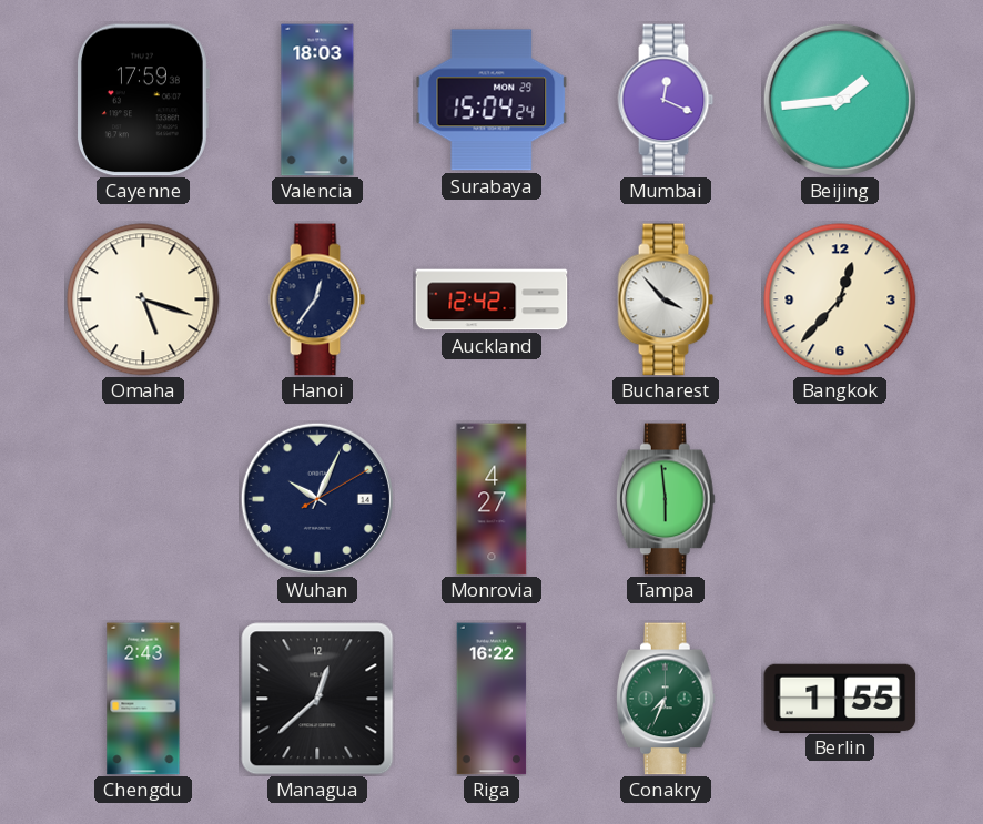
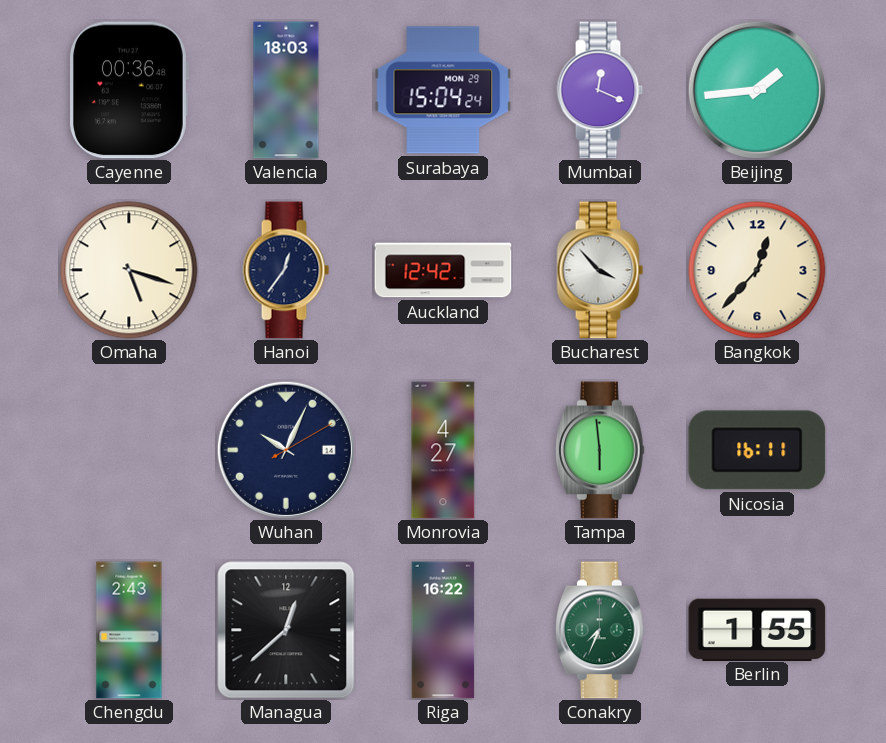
Cayenne: 17:59 -> 00:36 (129, 90)
Nicosia: none -> 16:11 (757, 450)
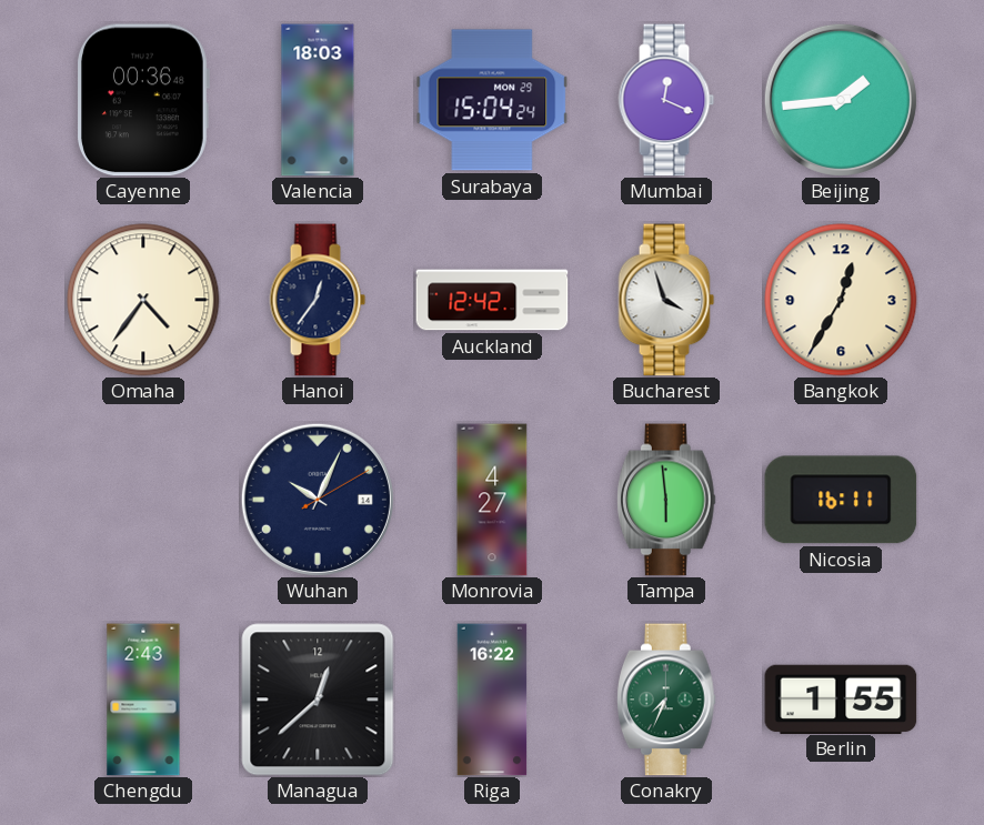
Omaha: 5:18 -> 4:36 (143, 300)
Bucharest: 3:53 -> 3:57 (666, 300)
Bangkok: 12:37 -> 12:35 (841, 300)
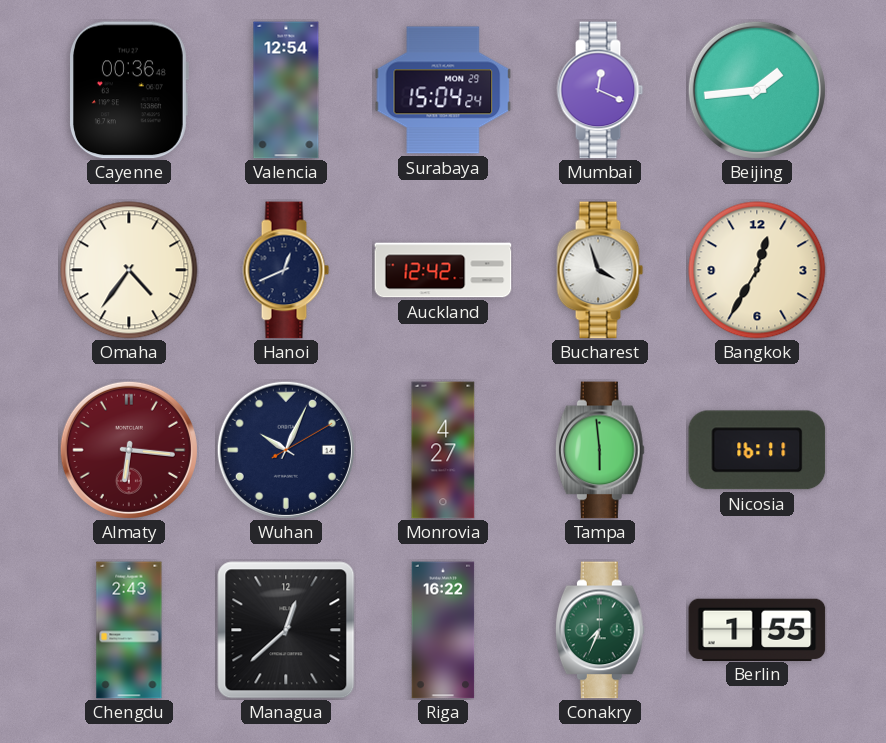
Valencia: 18:03 -> 12:54 (286, 90)
Hanoi: 12:36 -> 12:41 (286, 270)
Almaty: none -> 6:16 (129, 450)
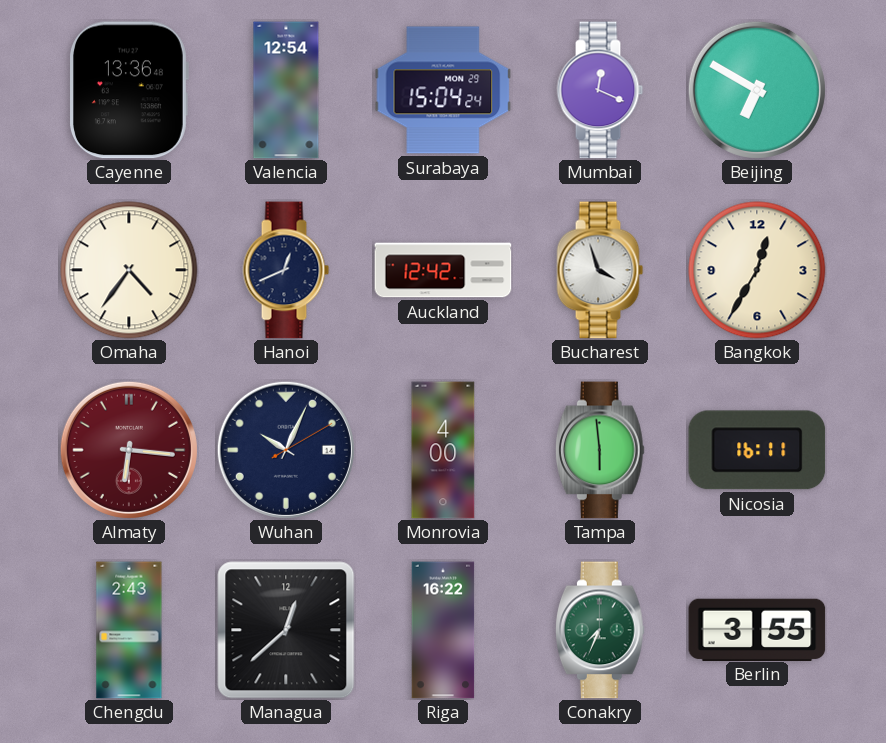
Cayenne: 00:36 -> 13:36 (129, 90)
Beijing: 1:44 -> 6:50 (757, 90)
Monrovia: 4:27 -> 4:00 (443, 450)
Berlin: 1:55 -> 3:55 (757, 629)
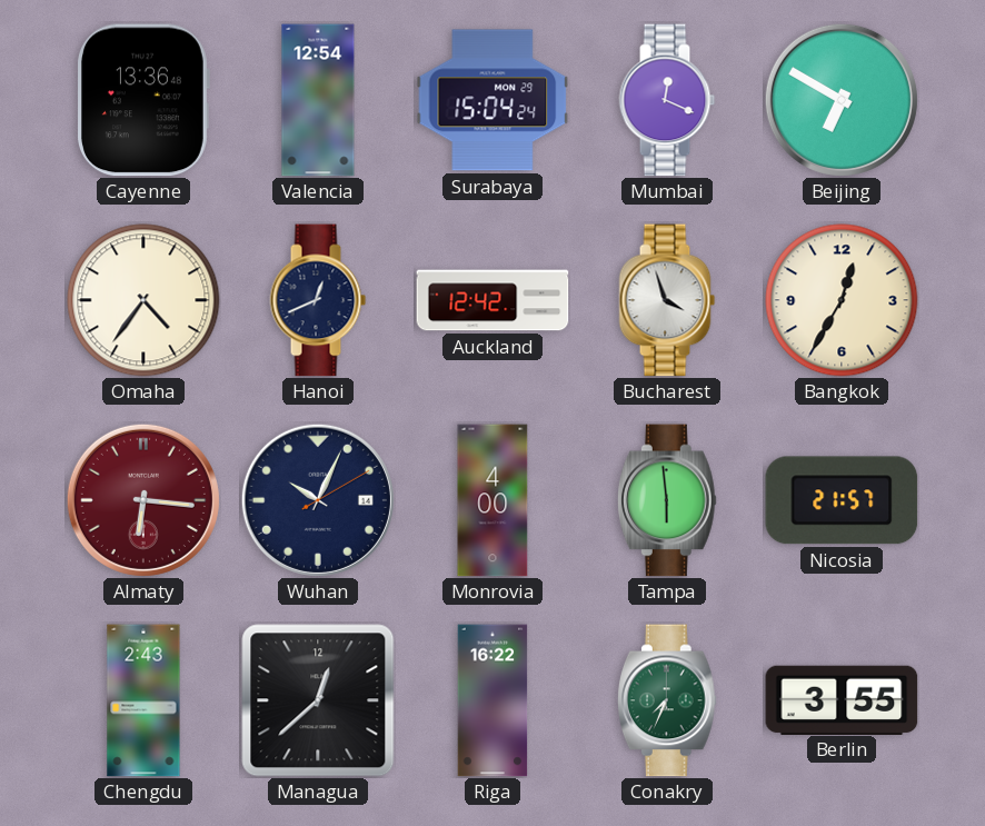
Nicosia: 16:11 -> 21:57 (842, 500)
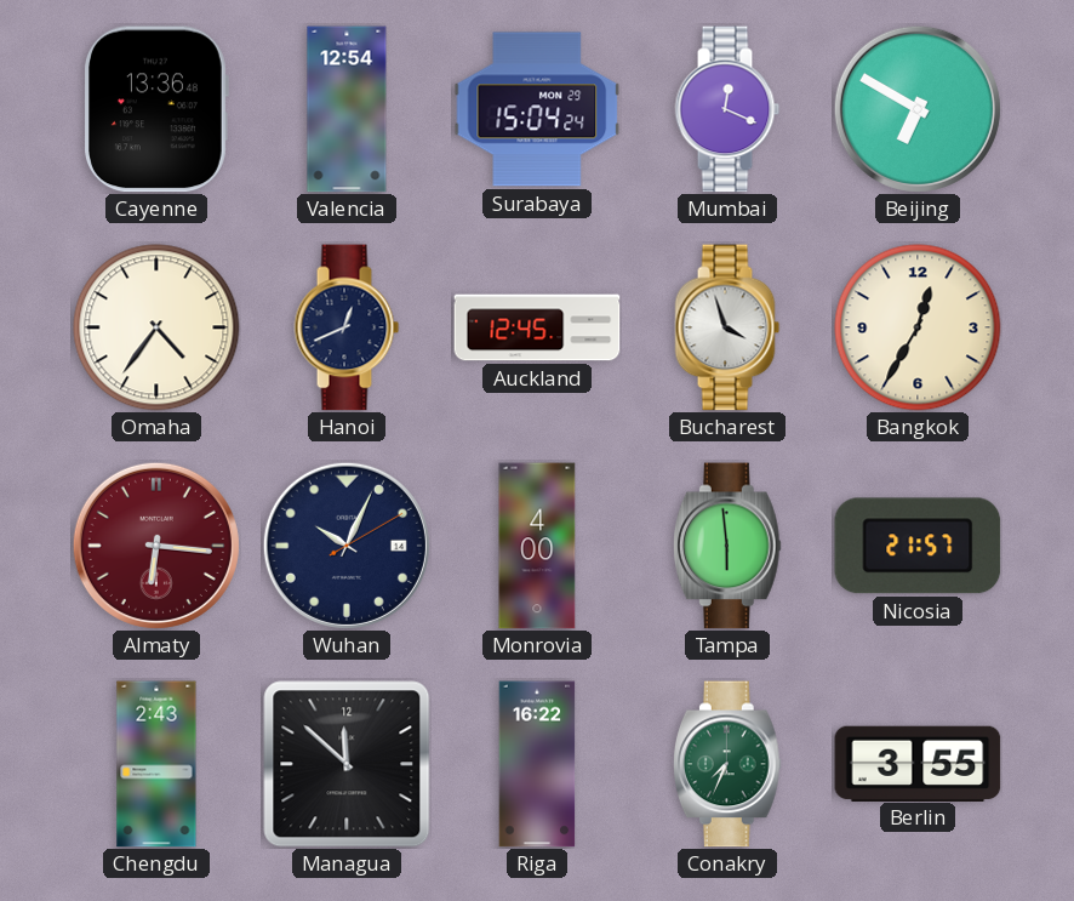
Auckland: 12:42 -> 12:45 (537, 327)
Managua: 12:38 -> 11:52 (347, 764)
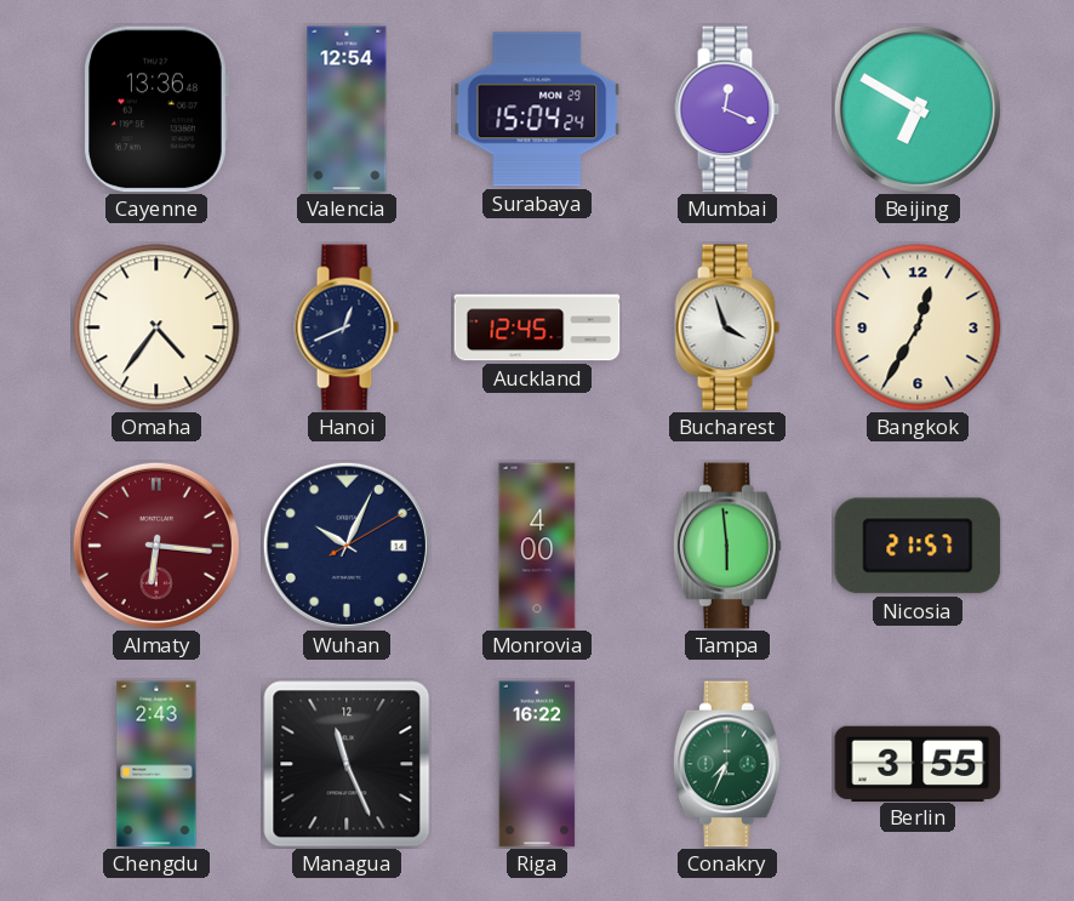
Managua: 11:52 -> 11:26 (347, 764)
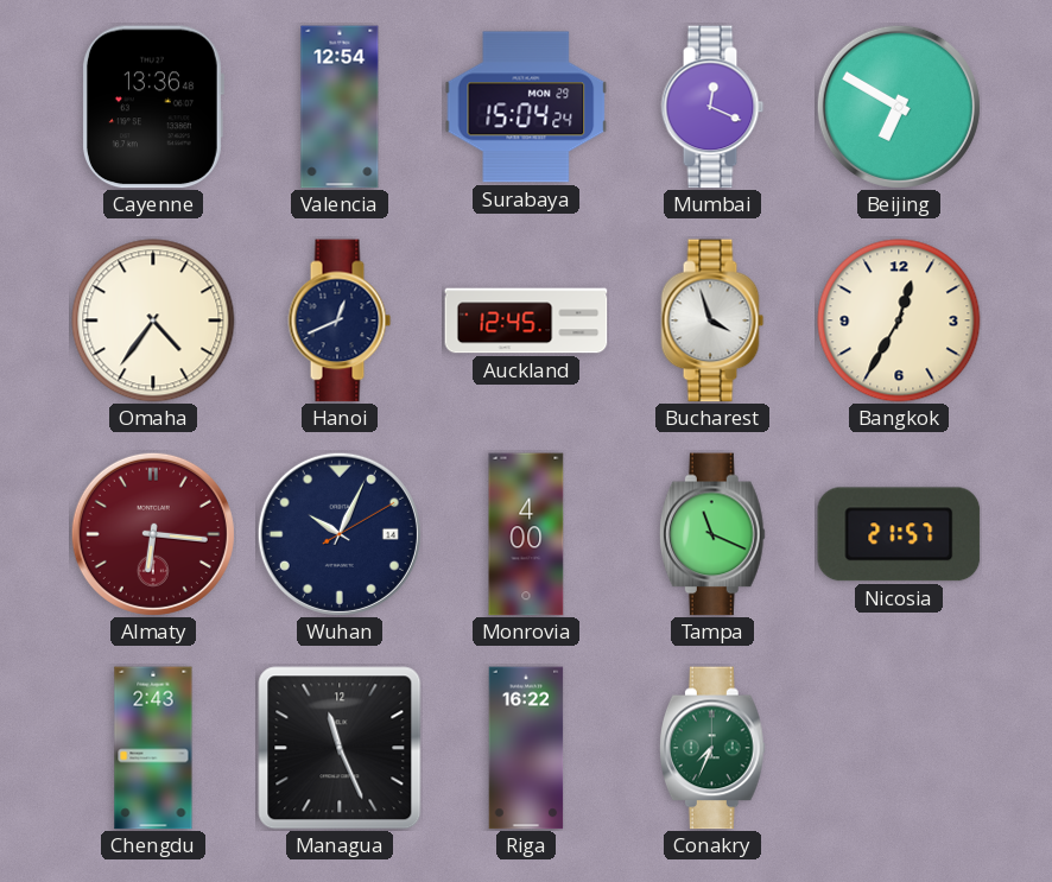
Tampa: 5:59 -> 11:19 (712, 534)
Berlin: 3:55 -> none (918, 763)
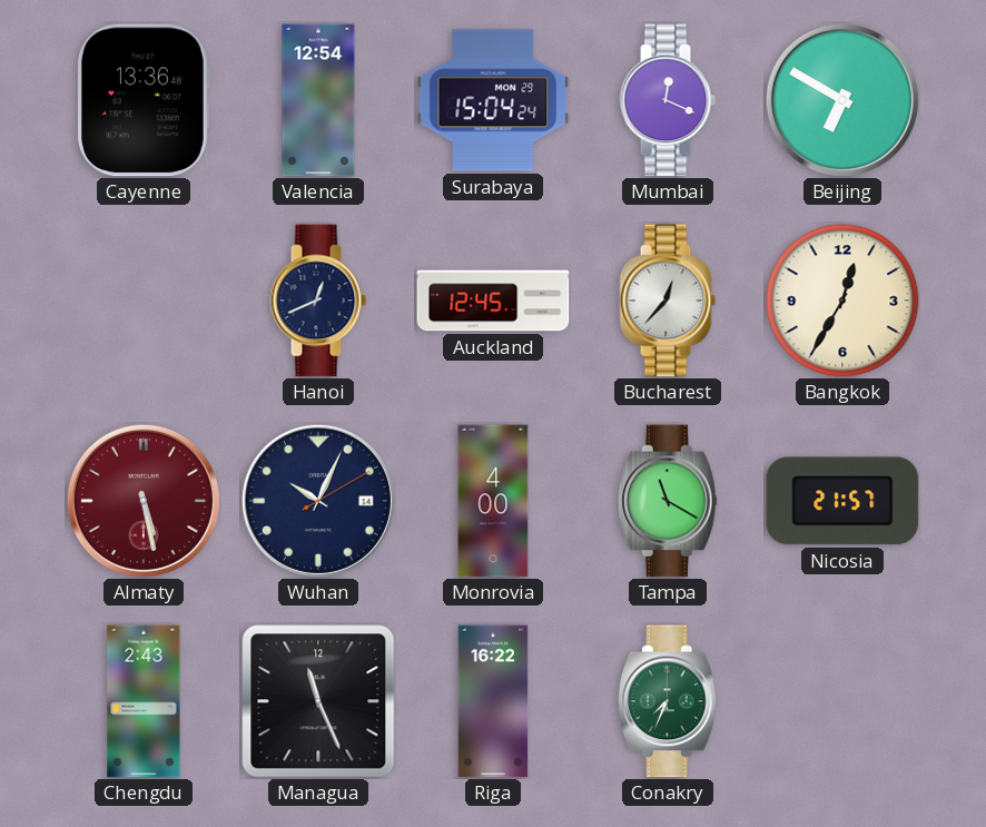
Omaha: 4:36 -> none (153, 321)
Bucharest: 3:57 -> 12:37 (668, 301)
Almaty: 6:16 -> 5:28 (144, 501)
Tampa: 11:19 -> 11:20 (668, 501)
